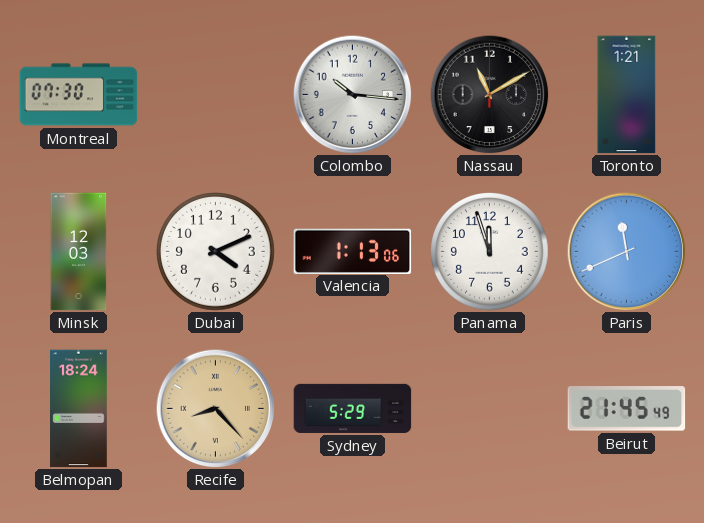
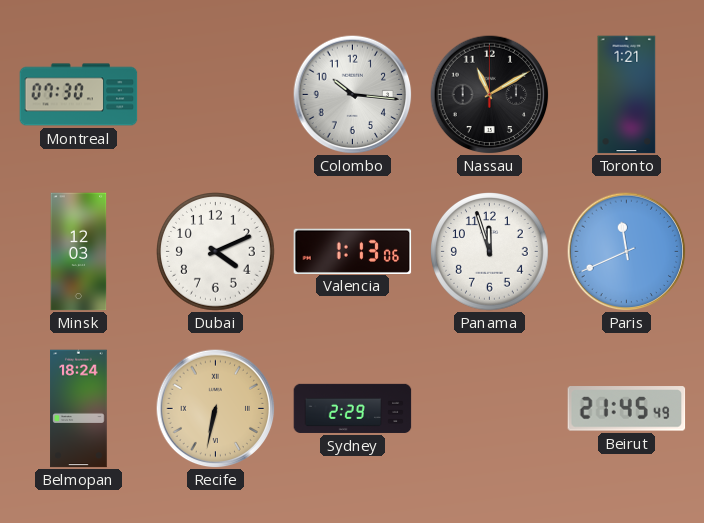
Recife: 8:23 -> 6:32 (215, 408)
Sydney: 5:29 -> 2:29 (353, 408)
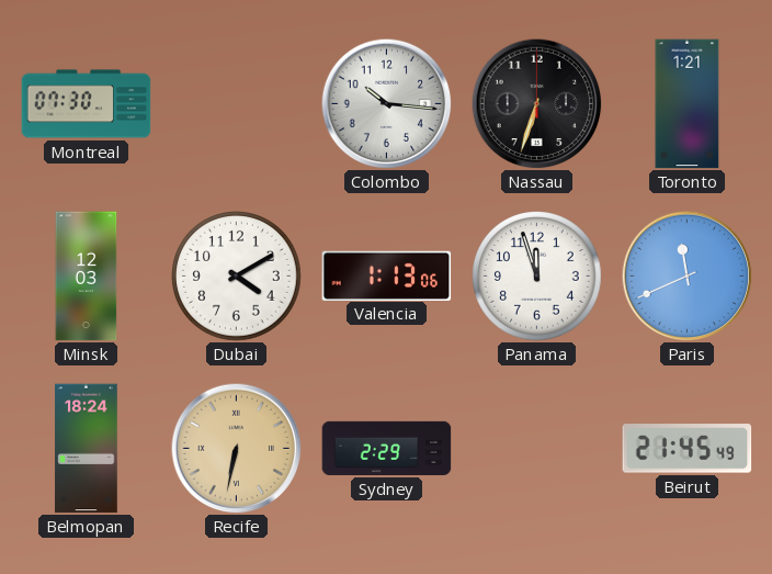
Nassau: 11:10 -> 6:33 (536, 103)
Dubai: 4:11 -> 4:10 (237, 277)
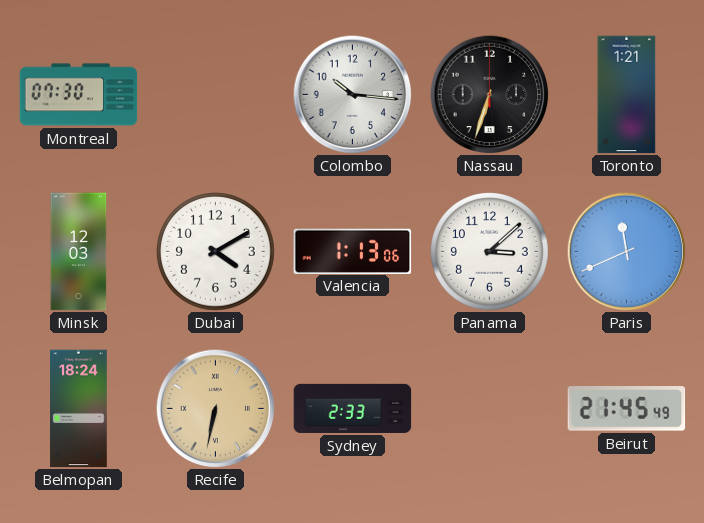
Panama: 11:57 -> 3:08 (490, 252)
Sydney: 2:29 -> 2:33 (353, 408)
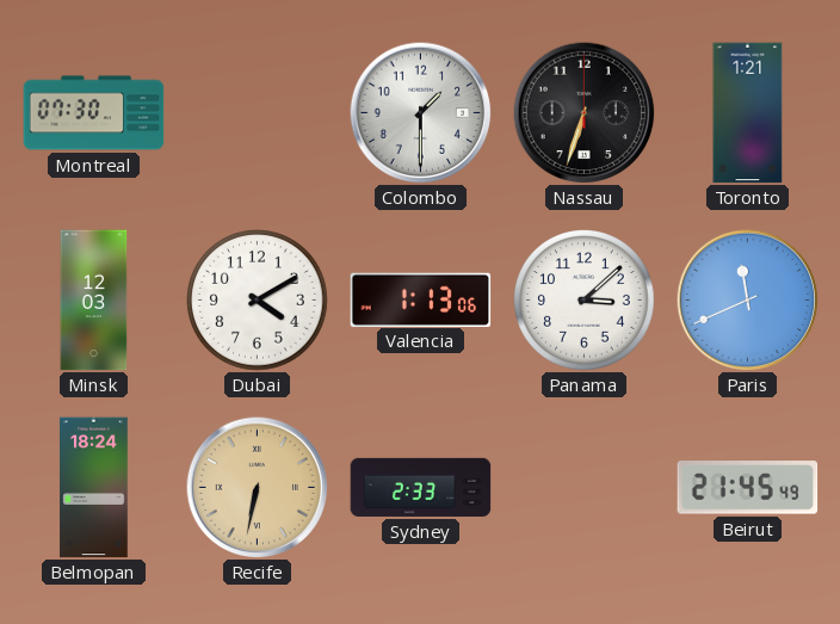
Colombo: 10:16 -> 1:30 (420, 112)
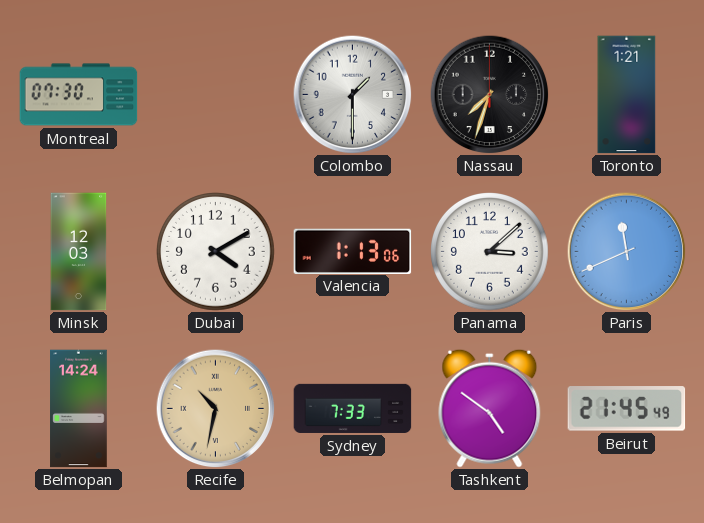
Nassau: 6:33 -> 7:33 (489, 94)
Belmopan: 18:24 -> 14:24 (79, 409)
Recife: 6:32 -> 10:32 (215, 408)
Sydney: 2:33 -> 7:33 (353, 408)
Tashkent: none -> 4:51 (490, 408)
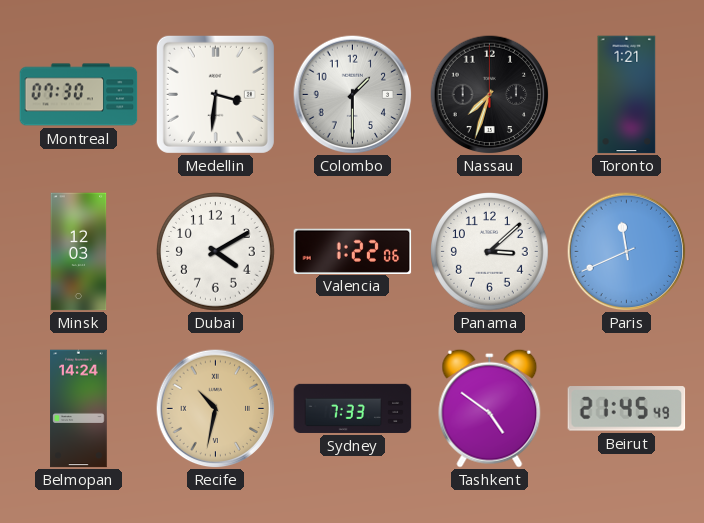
Medellin: none -> 3:31 (215, 94)
Valencia: 1:13 -> 1:22 (353, 251)
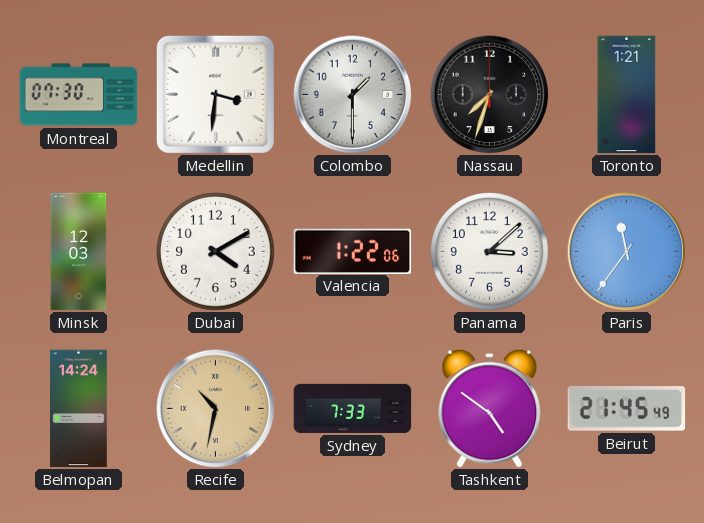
Paris: 11:41 -> 11:36 (626, 251)
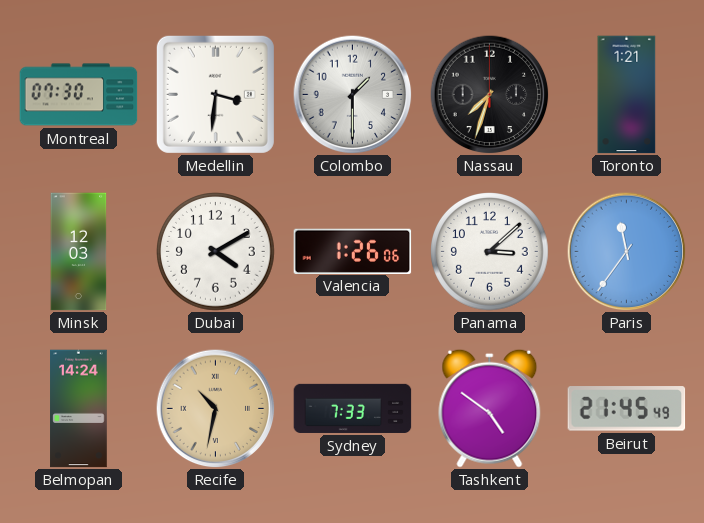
Valencia: 1:22 -> 1:26 (353, 251)
